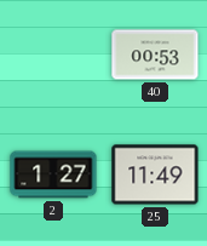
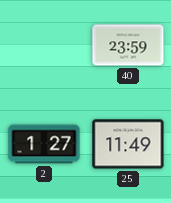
40: 00:53 -> 23:59 (128, 45)
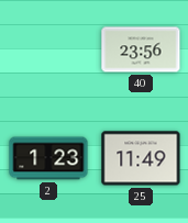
40: 23:59 -> 23:56 (141, 49)
2: 1:27 -> 1:23 (48, 158)
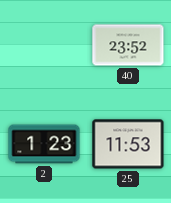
40: 23:56 -> 23:52 (128, 45)
25: 11:49 -> 11:53 (128, 144)
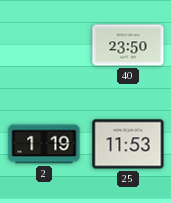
40: 23:52 -> 23:50 (128, 45)
2: 1:23 -> 1:19 (44, 144)
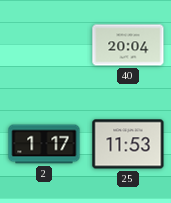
40: 23:50 -> 20:04 (128, 45)
2: 1:19 -> 1:17 (44, 144)
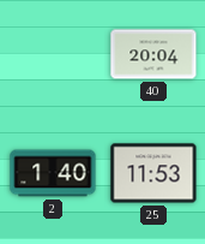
2: 1:17 -> 1:40 (53, 173)
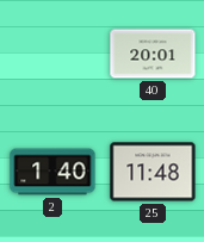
40: 20:04 -> 20:01 (153, 54)
25: 11:53 -> 11:48 (153, 172)
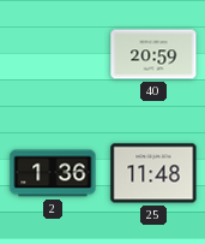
40: 20:01 -> 20:59 (153, 54)
2: 1:40 -> 1:36 (53, 173)
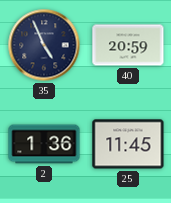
35: none -> 4:56 (44, 45)
25: 11:48 -> 11:45 (128, 144)
